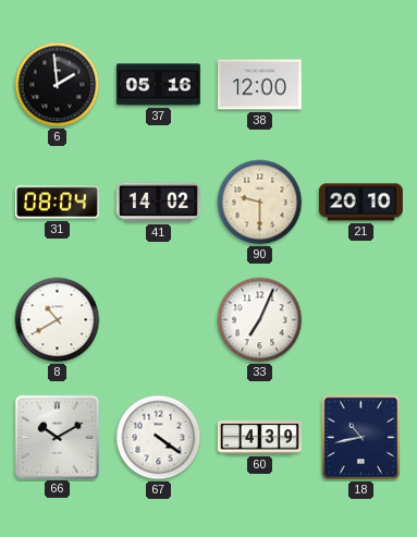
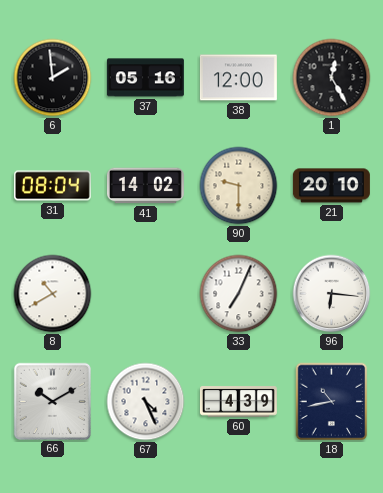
1: none -> 12:25 (332, 78)
96: none -> 6:16 (332, 294)
67: 4:21 -> 4:26 (146, 402)
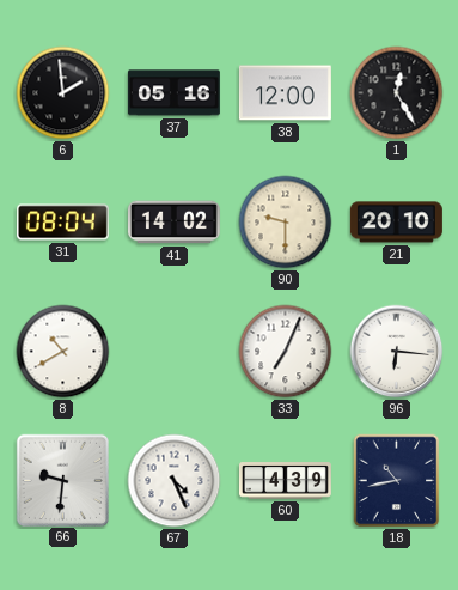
66: 10:10 -> 9:31 (62, 480)
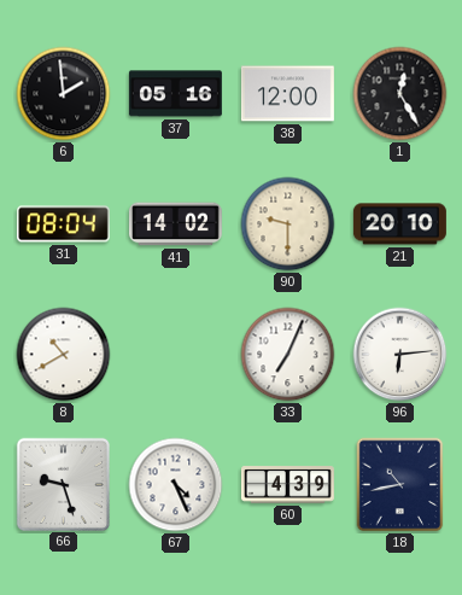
96: 6:16 -> 6:14 (400, 355)
66: 9:31 -> 9:27 (63, 484)
